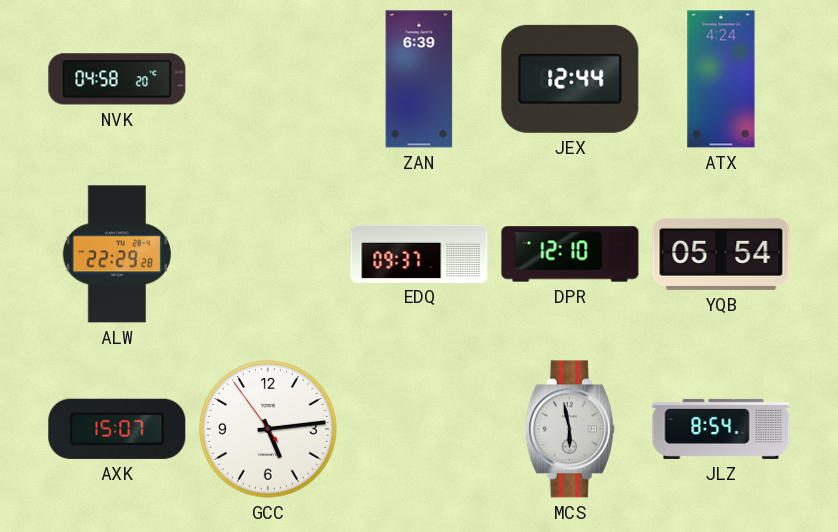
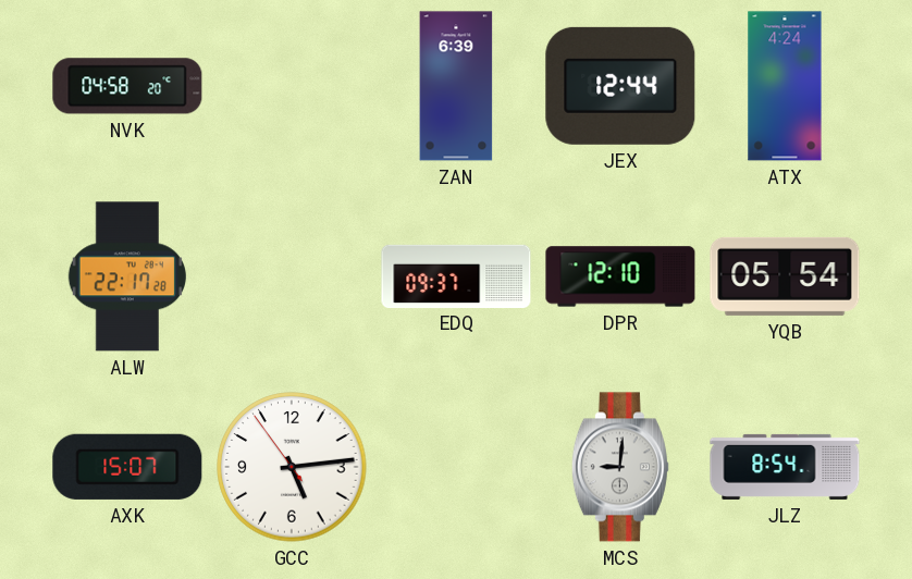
ALW: 22:29 -> 22:17 (127, 276)
MCS: 5:58 -> 9:01 (620, 467)
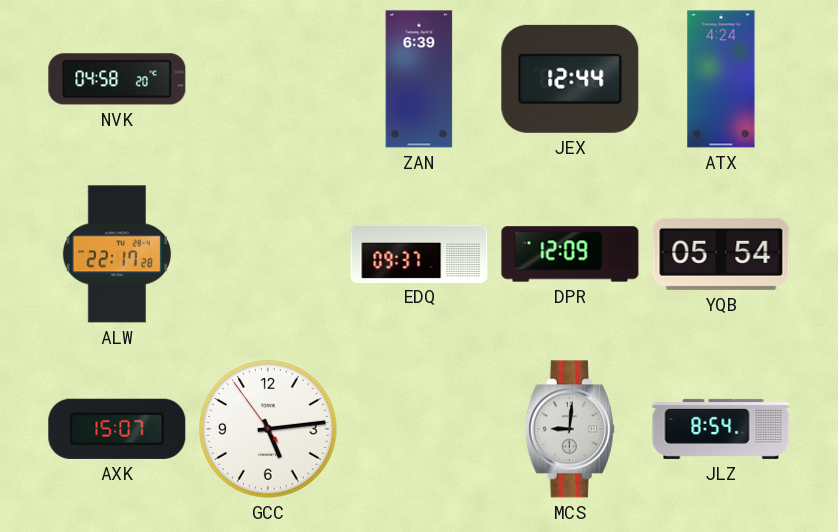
DPR: 12:10 -> 12:09 (570, 254)
